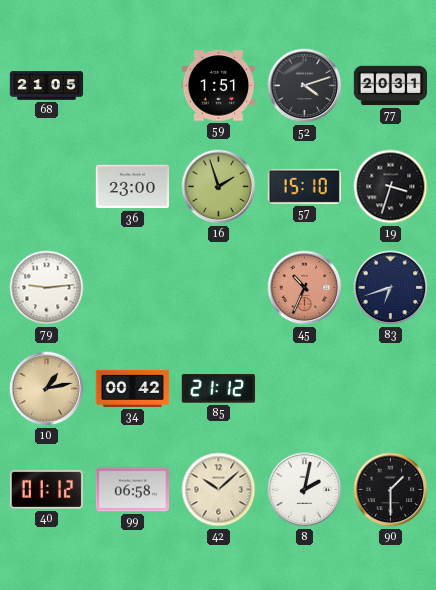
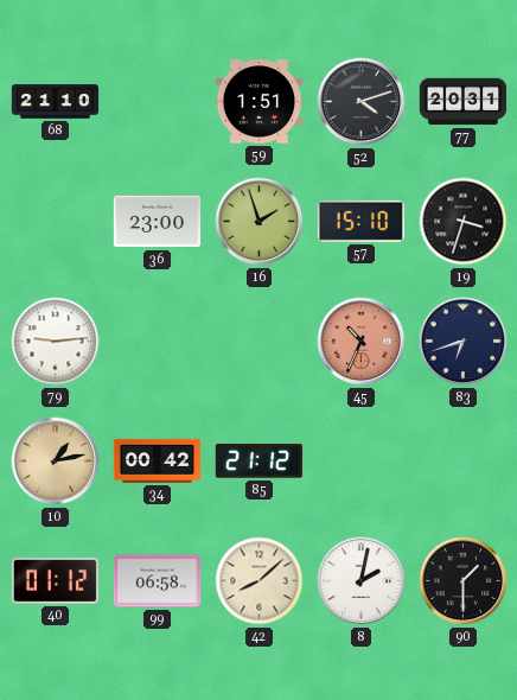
68: 21:05 -> 21:10 (56, 102)
42: 10:08 -> 8:08 (260, 581)
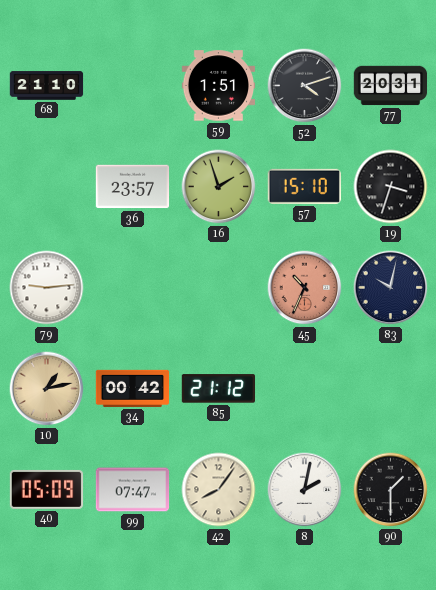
36: 23:00 -> 23:57 (133, 187)
83: 6:42 -> 10:02 (391, 288)
40: 01:12 -> 05:09 (47, 489)
99: 06:58 -> 07:47 (133, 490)
42: 8:08 -> 8:06 (219, 490)
